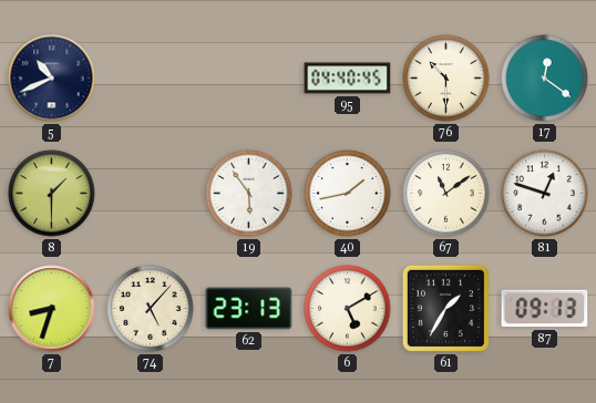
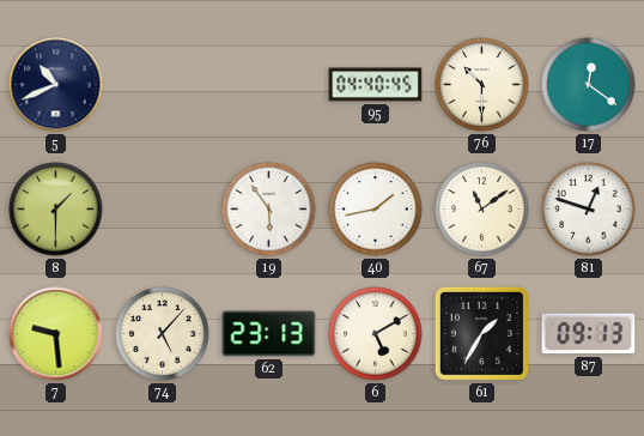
7: 8:33 -> 9:29 (56, 334)
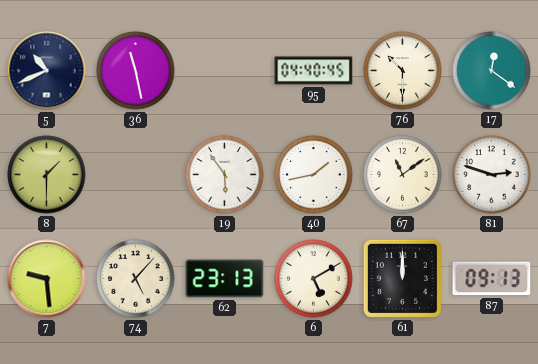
36: none -> 11:28 (136, 71)
81: 12:48 -> 2:48 (492, 175)
61: 1:35 -> 12:00 (402, 278)
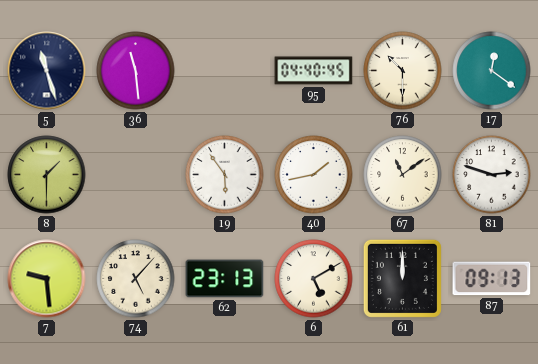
5: 10:41 -> 11:27 (47, 71)
36: 11:28 -> 11:29 (136, 71)
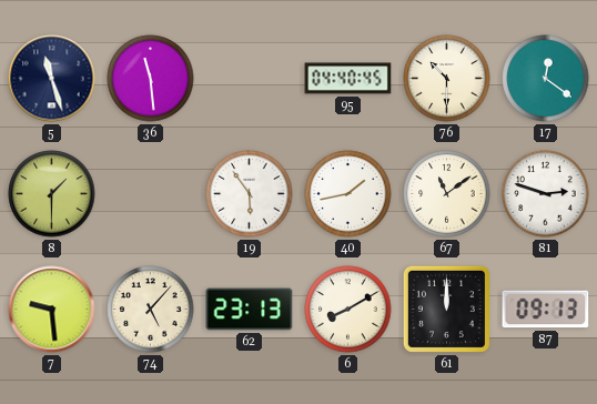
6: 5:10 -> 8:10 (348, 310)
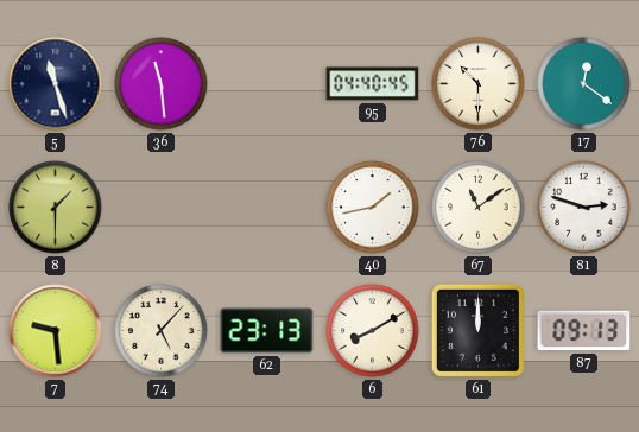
19: 5:54 -> none (250, 194)
